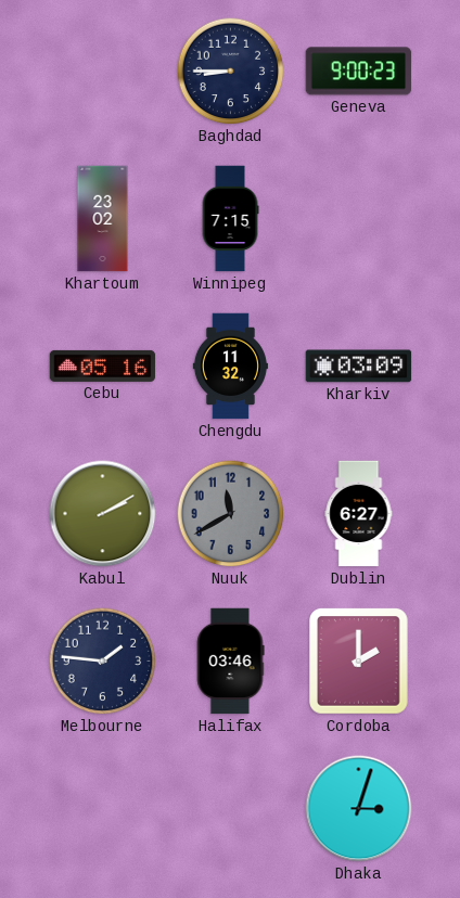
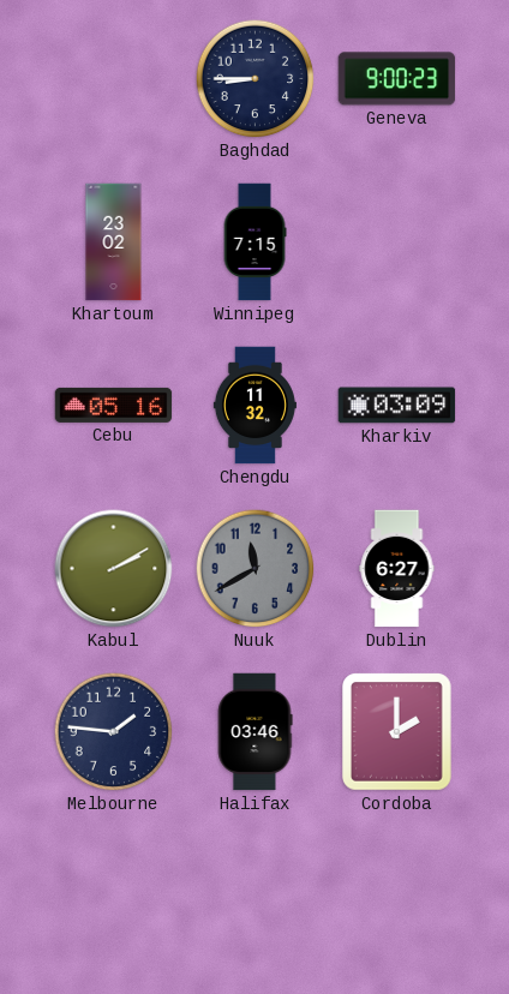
Dhaka: 3:03 -> none (359, 809)
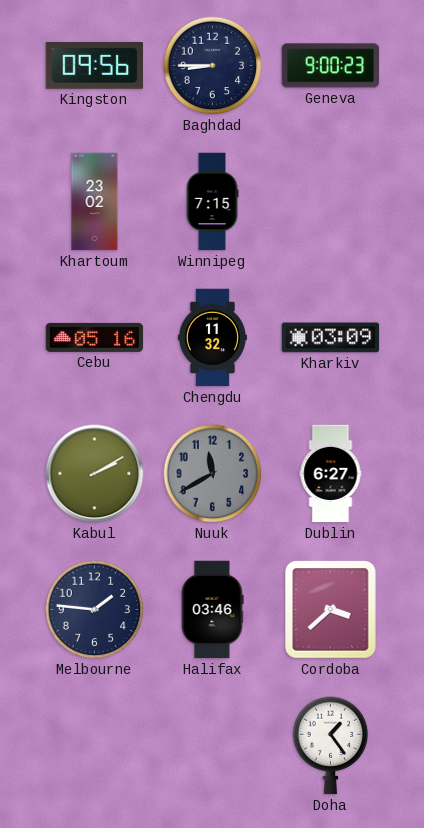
Kingston: none -> 09:56 (94, 65)
Cordoba: 2:00 -> 3:38 (331, 610)
Doha: none -> 1:24 (331, 746)
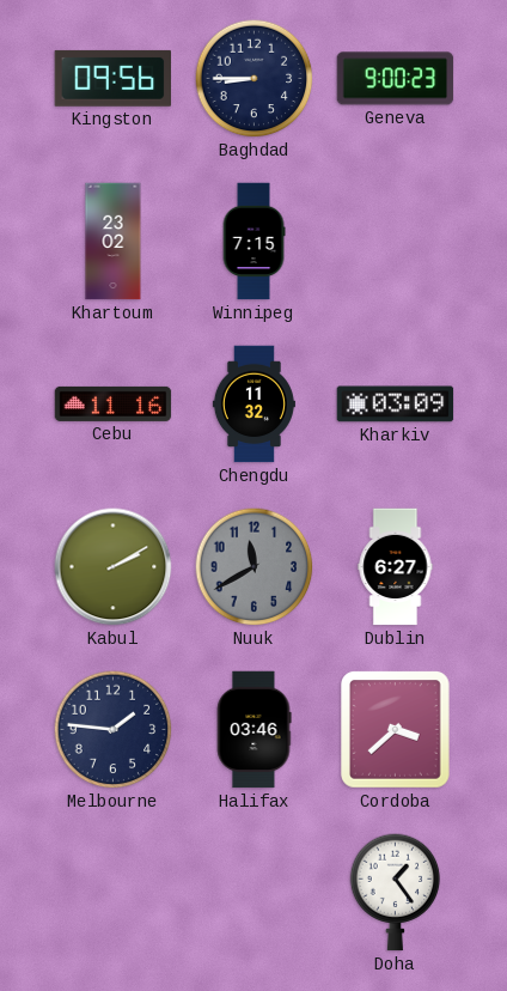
Cebu: 05:16 -> 11:16 (114, 403)
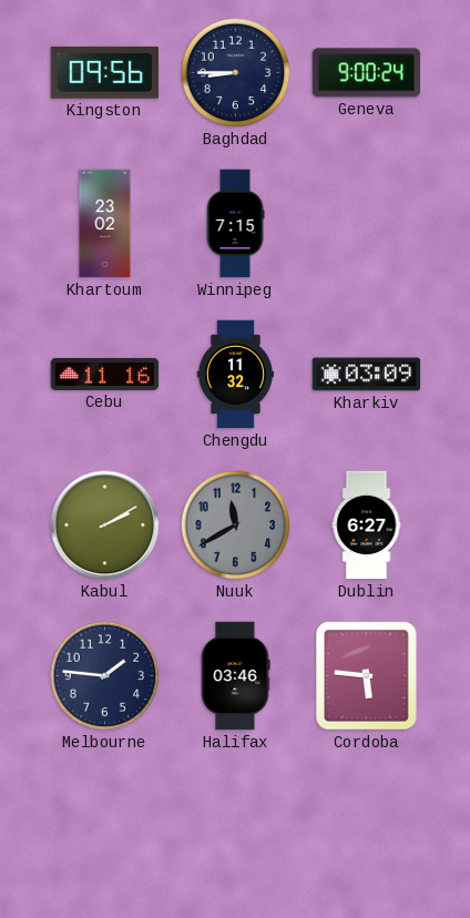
Geneva: 9:00:23 -> 9:00:24 (367, 73)
Cordoba: 3:38 -> 5:46 (367, 676)
Doha: 1:24 -> none (396, 893)
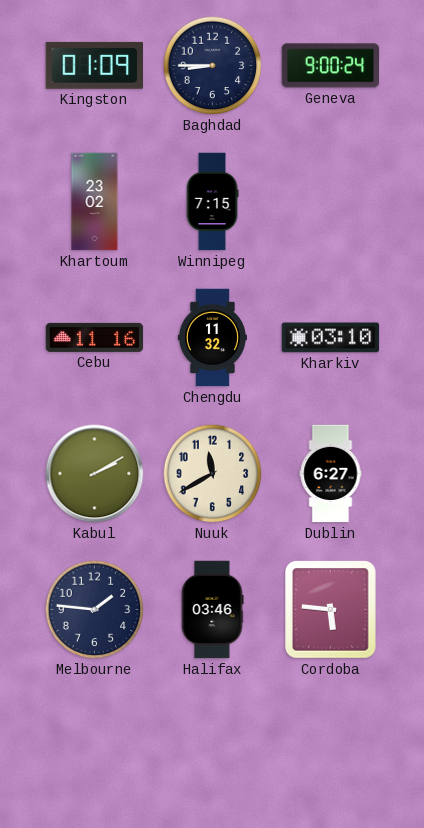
Kingston: 09:56 -> 01:09 (94, 65)
Kharkiv: 03:09 -> 03:10 (331, 338)
Nuuk dial: grey -> cream (213, 474)
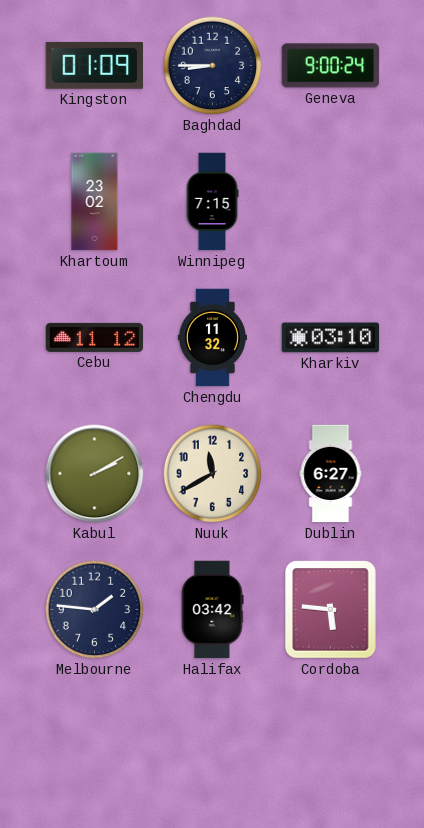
Cebu: 11:16 -> 11:12 (95, 337)
Halifax: 03:46 -> 03:42 (212, 610)
